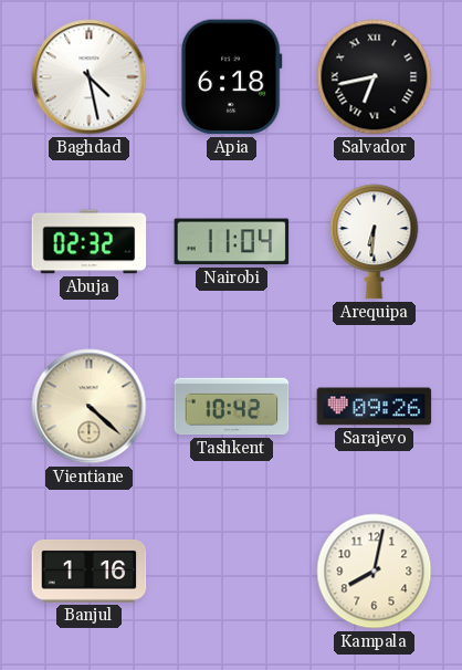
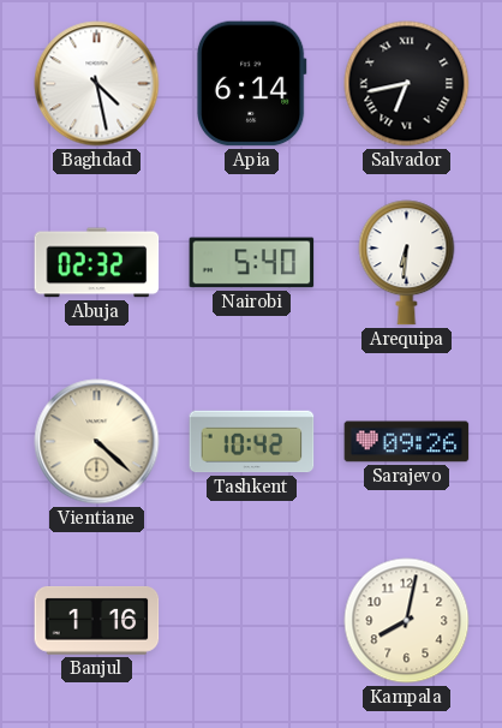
Apia: 6:18 -> 6:14 (251, 84)
Nairobi: 11:04 -> 5:40 (252, 263)
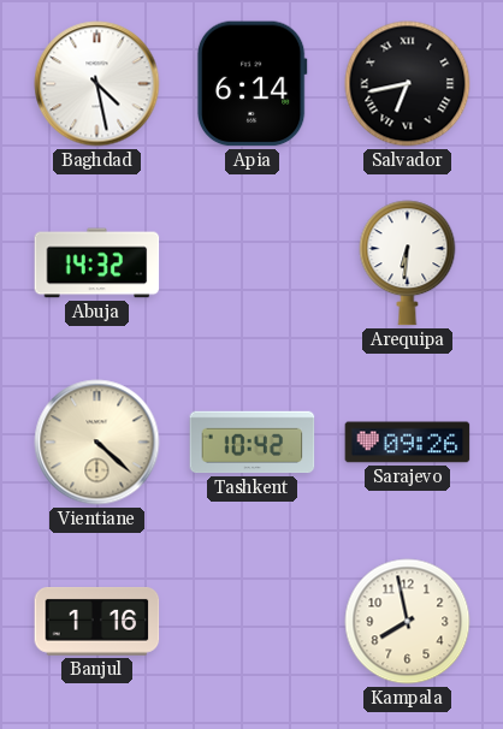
Abuja: 02:32 -> 14:32 (97, 263)
Nairobi: 5:40 -> none (252, 263)
Kampala: 8:02 -> 7:58 (408, 622)
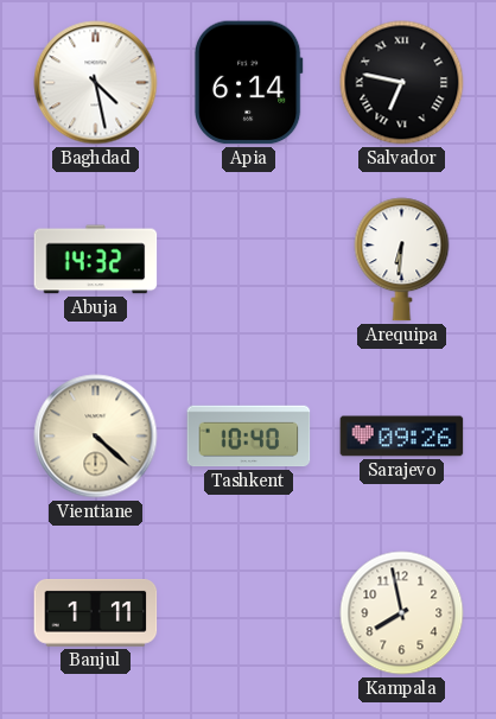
Salvador: 6:43 -> 6:47 (402, 83)
Tashkent: 10:42 -> 10:40 (249, 437)
Banjul: 1:16 -> 1:11 (96, 613)
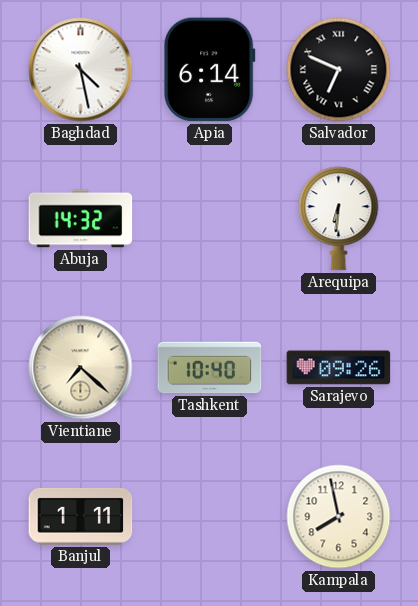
Salvador: 6:47 -> 6:49 (339, 70)
Vientiane: 4:22 -> 7:22 (81, 368)
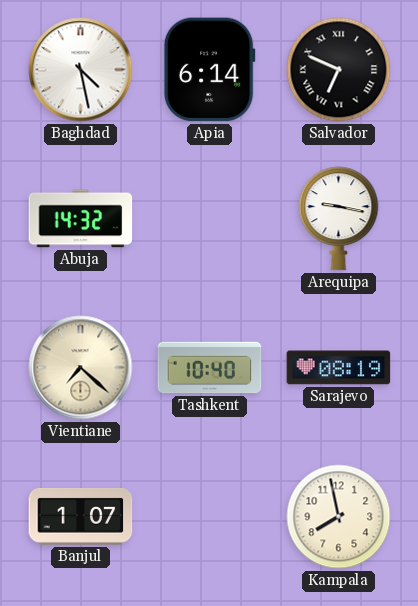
Arequipa: 6:31 -> 9:17 (339, 219)
Sarajevo: 09:26 -> 08:19 (339, 368)
Banjul: 1:11 -> 1:07 (81, 517)
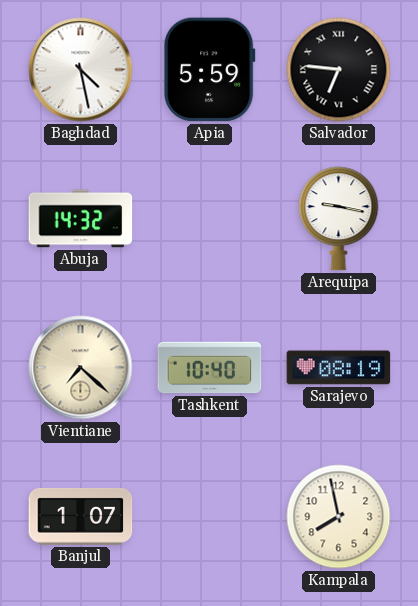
Apia: 6:14 -> 5:59 (209, 70)
Salvador: 6:49 -> 6:46 (339, 70)
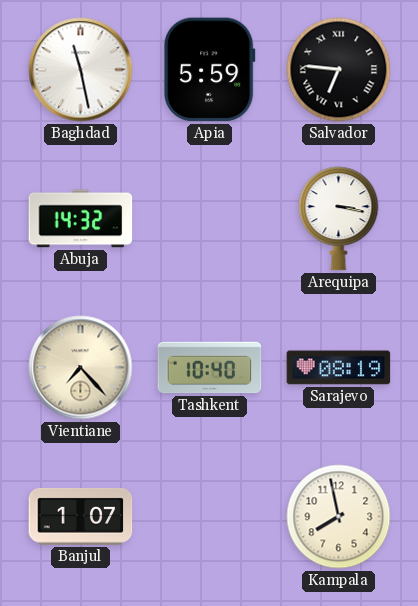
Baghdad: 4:28 -> 11:28 (81, 70)
Arequipa: 9:17 -> 3:17 (339, 219)
Vientiane: 7:22 -> 7:23 (81, 368)
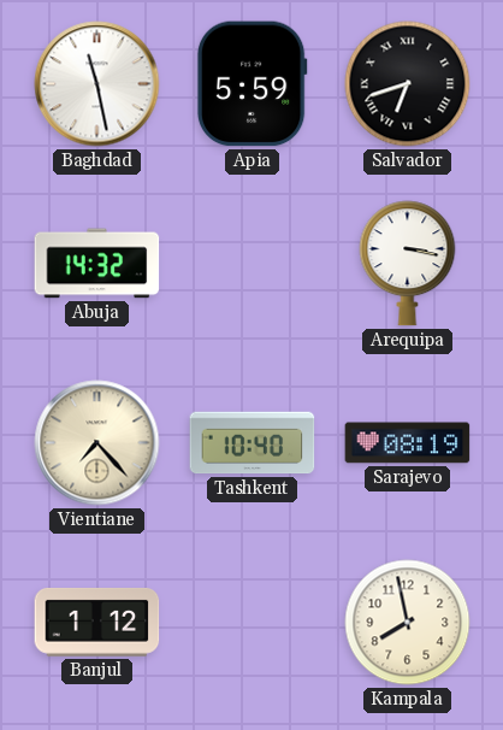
Salvador: 6:46 -> 6:42 (408, 84)
Banjul: 1:07 -> 1:12 (97, 623)
